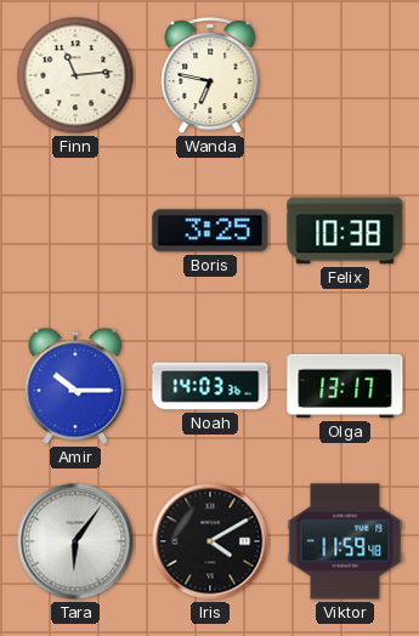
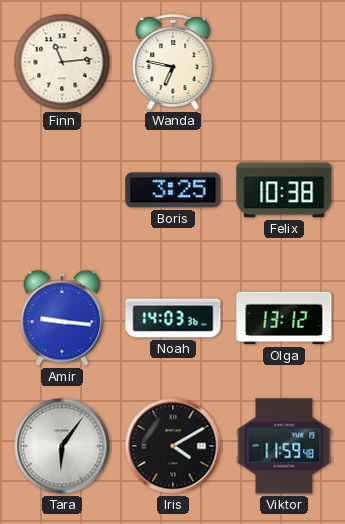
Amir: 10:15 -> 9:16 (62, 318)
Olga: 13:17 -> 13:12 (284, 318)
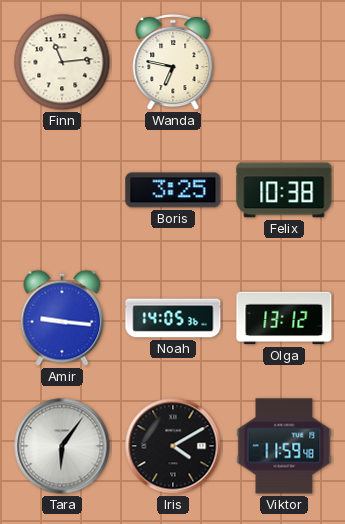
Noah: 14:03 -> 14:05 (173, 318)
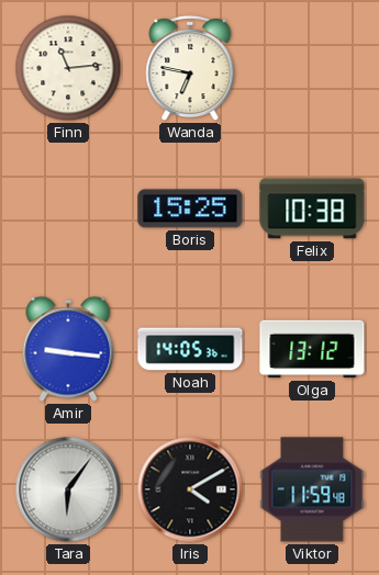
Boris: 3:25 -> 15:25 (190, 208)
